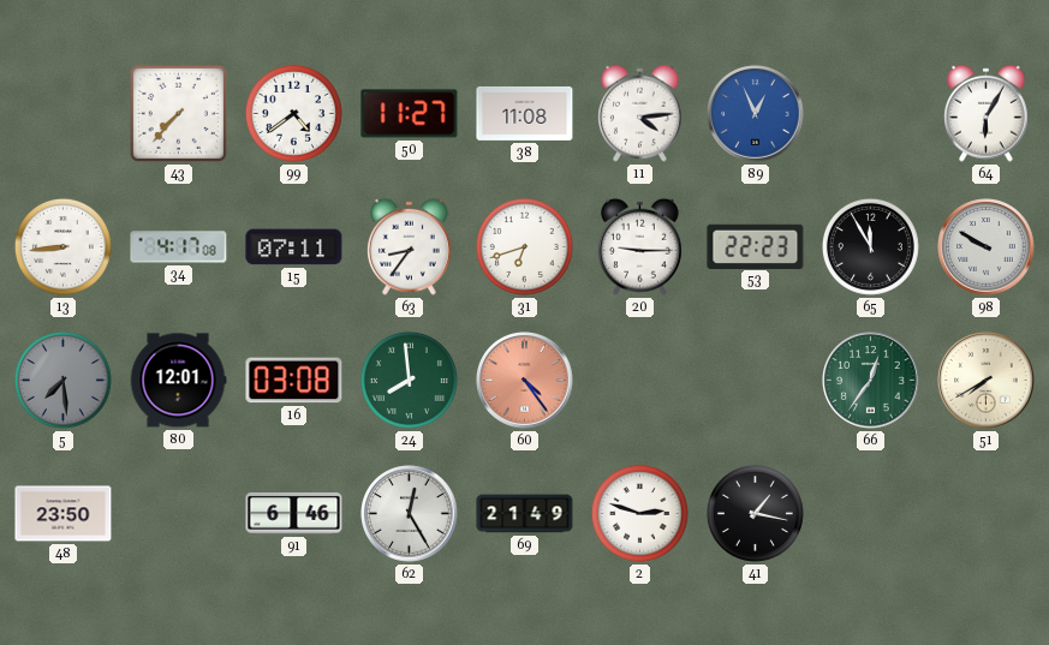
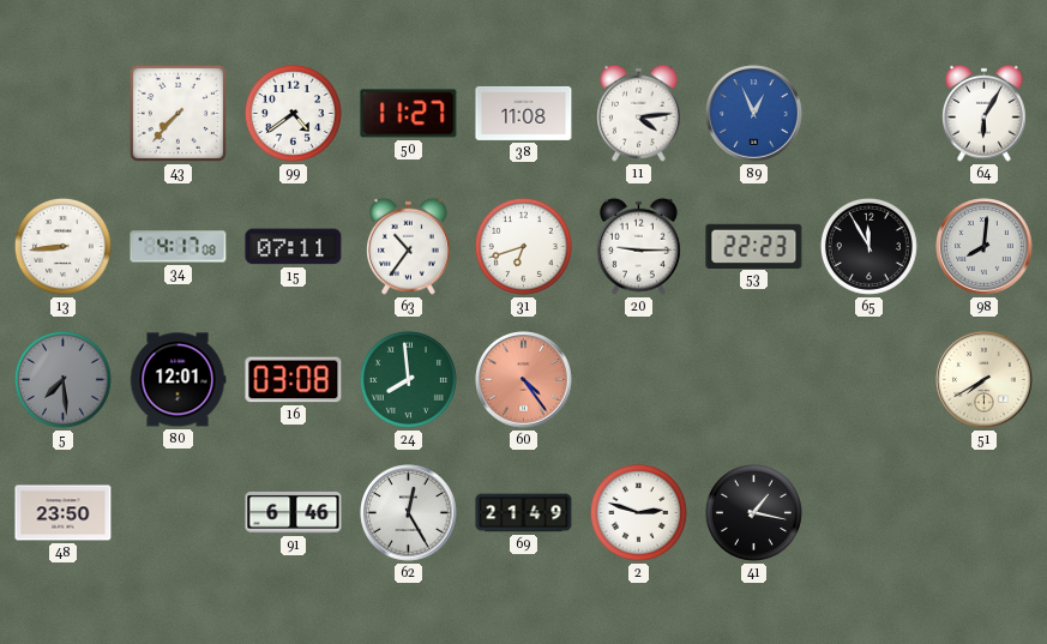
63: 8:36 -> 10:36 (409, 246)
98: 9:50 -> 8:01 (985, 247)
66: 12:36 -> none (871, 381)
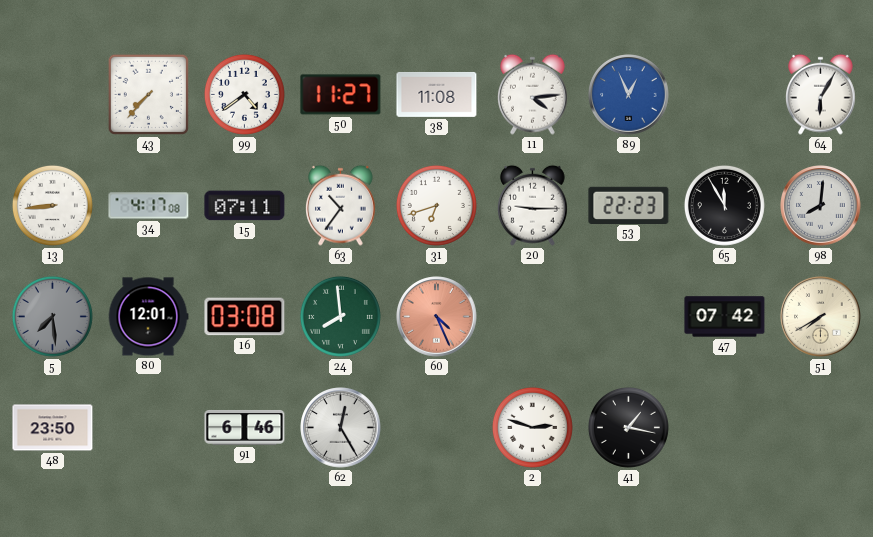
60: 4:24 -> 4:26 (437, 317)
47: none -> 07:42 (725, 317)
69: 21:49 -> none (524, 513)
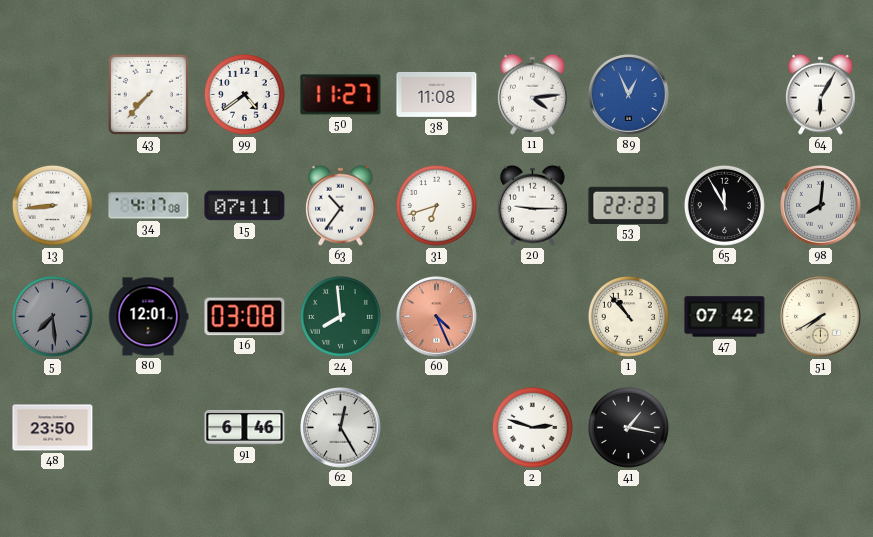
1: none -> 10:53 (628, 316)
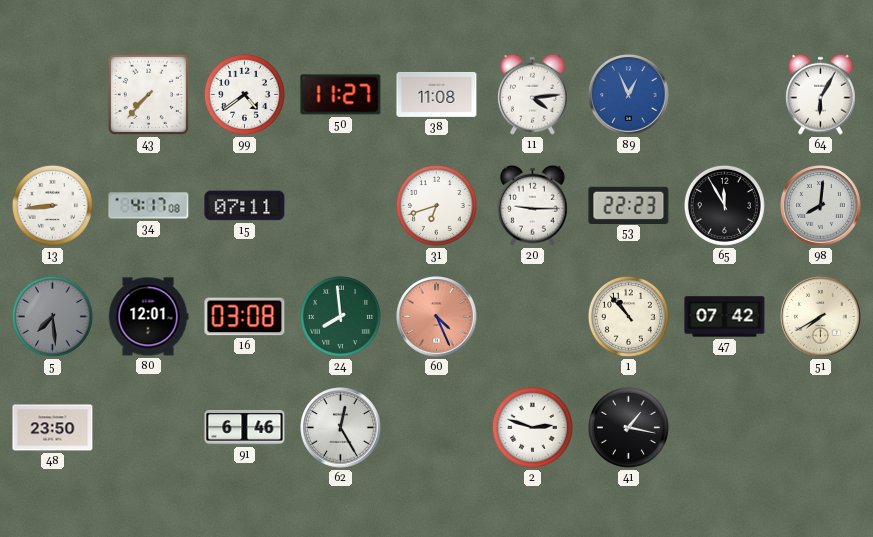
63: 10:36 -> none (341, 205)
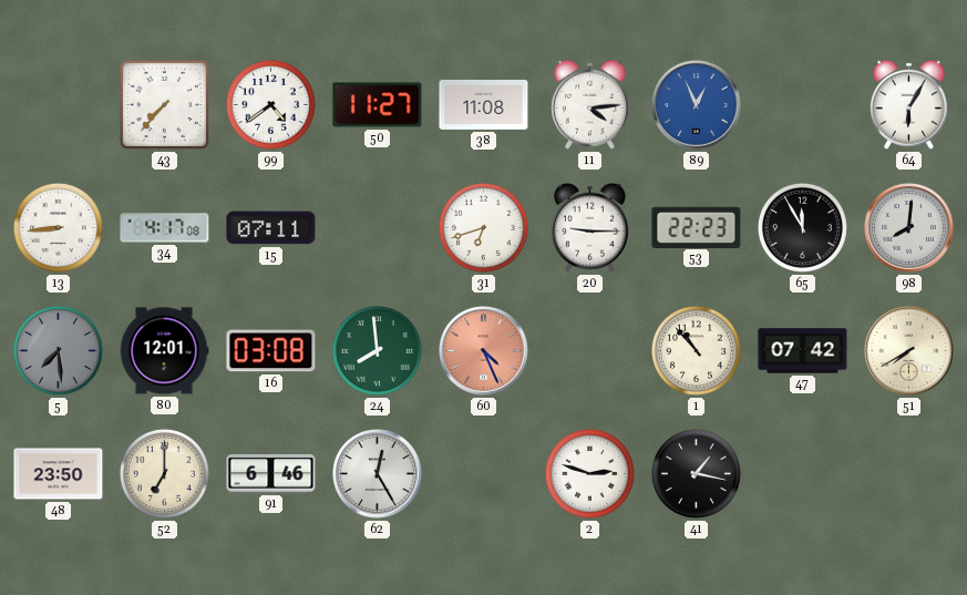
52: none -> 7:00 (164, 473)
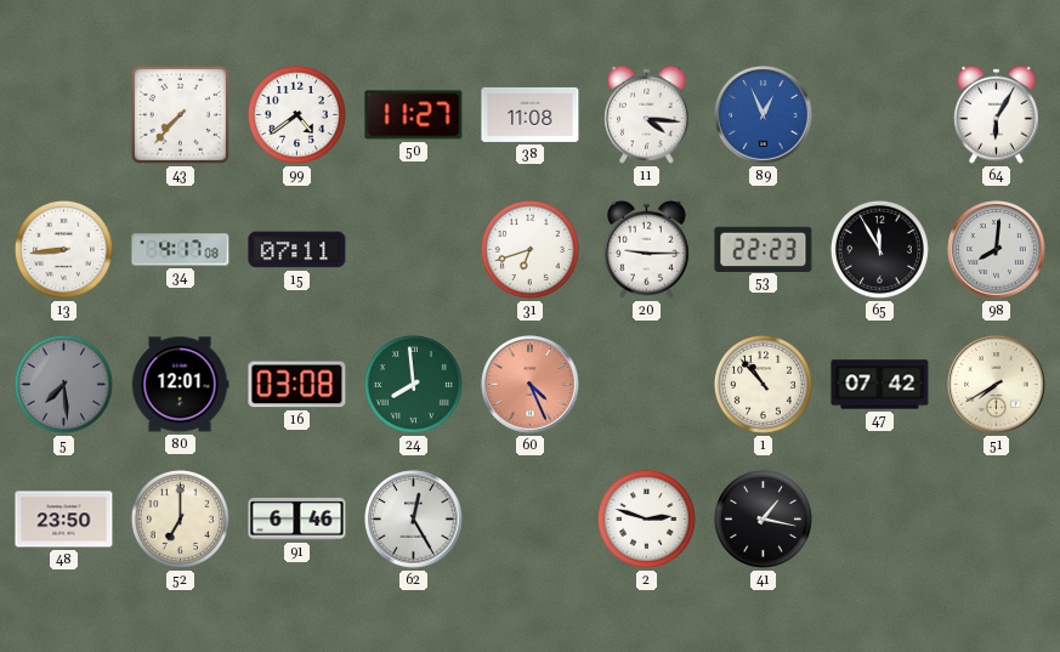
11: 4:14 -> 4:16 (647, 114)
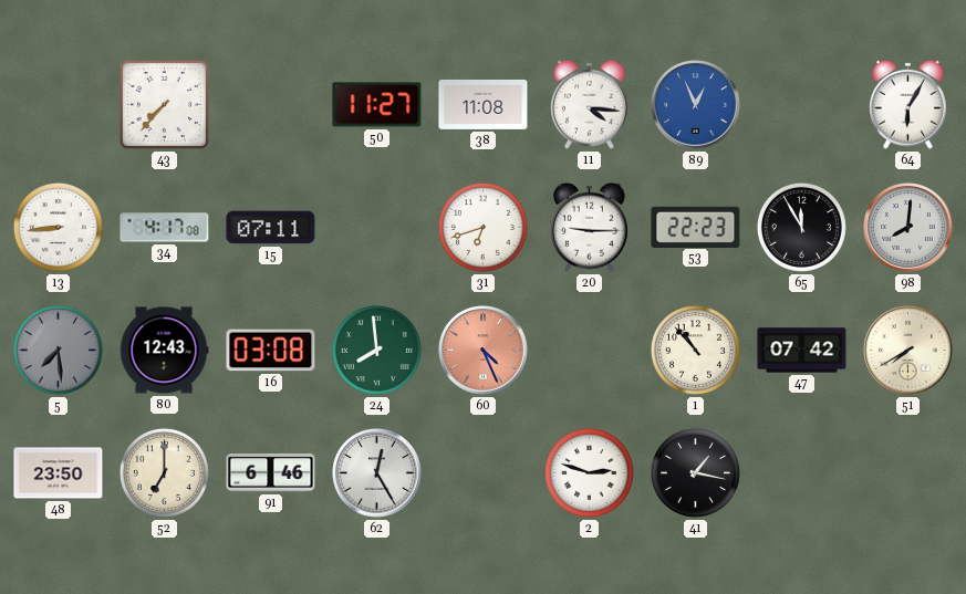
99: 4:39 -> none (296, 114)
80: 12:01 -> 12:43 (164, 351)
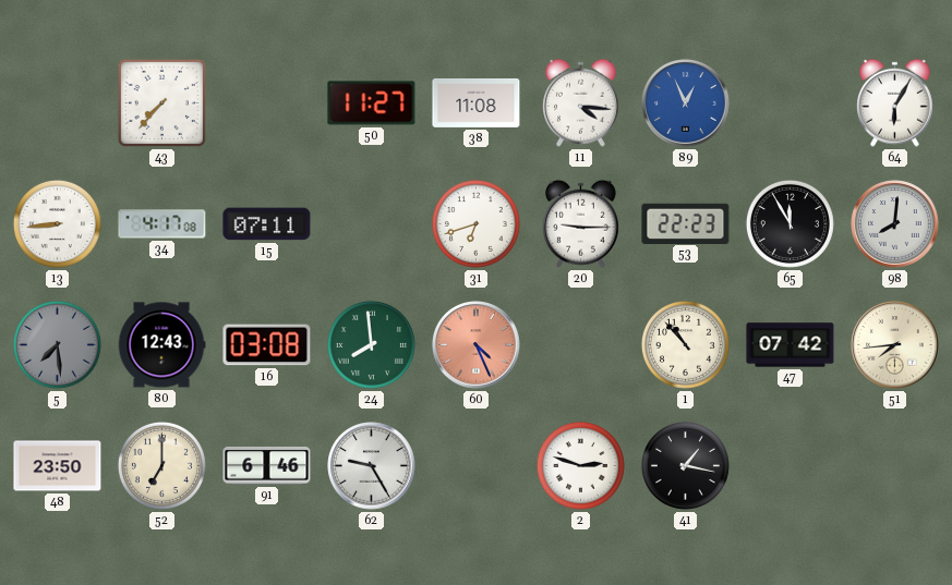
51: 7:40 -> 7:44 (895, 345)
62: 12:25 -> 9:25 (372, 466)
